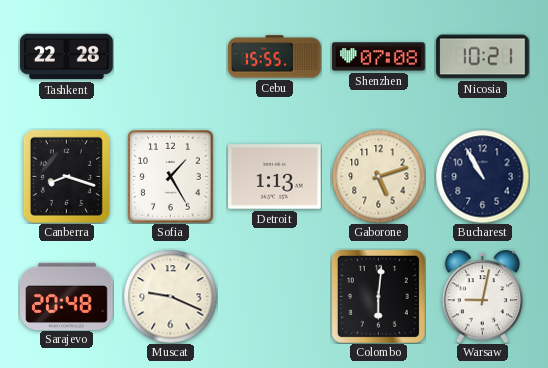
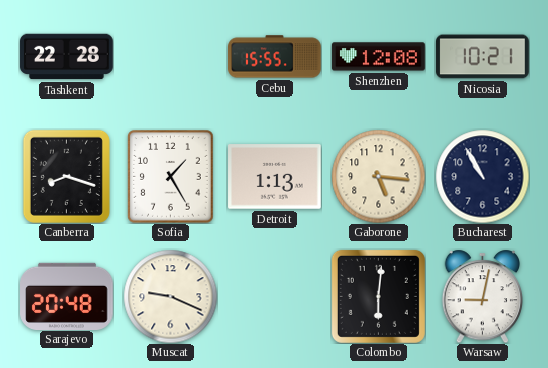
Shenzhen: 07:08 -> 12:08 (379, 57)
Gaborone: 5:12 -> 5:16 (378, 176)
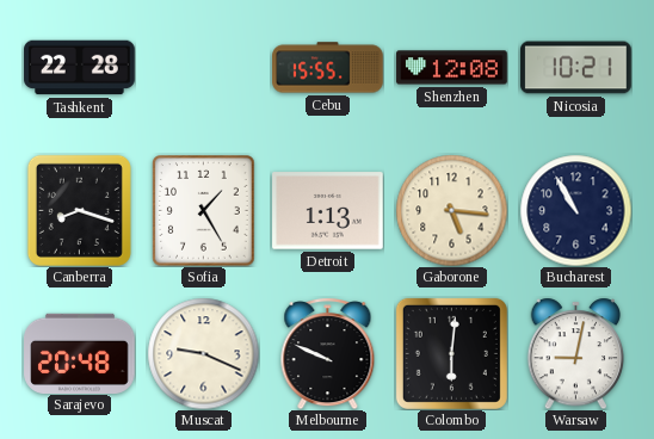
Melbourne: none -> 9:49 (328, 353)
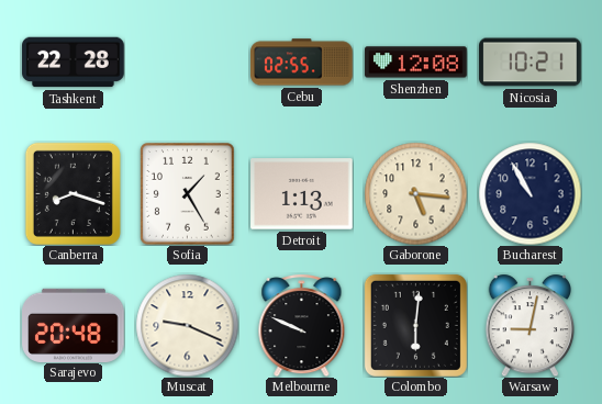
Cebu: 15:55 -> 02:55 (302, 63)
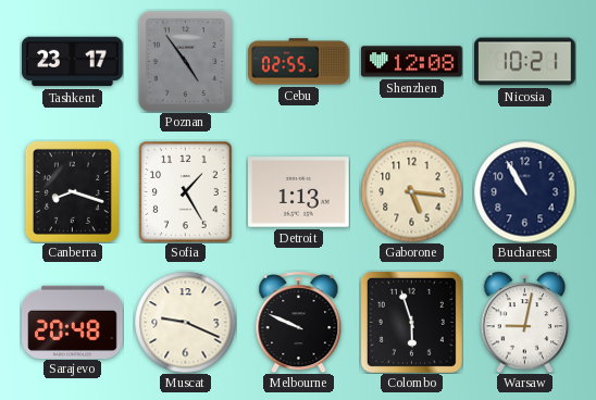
Tashkent: 22:28 -> 23:17 (73, 62)
Poznan: none -> 4:54 (185, 61)
Colombo: 6:01 -> 5:57 (411, 322)
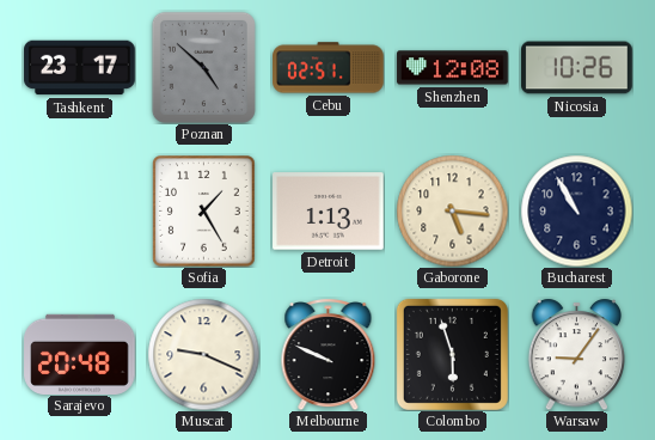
Poznan: 4:54 -> 4:52 (203, 67)
Cebu: 02:55 -> 02:51 (329, 68)
Nicosia: 10:21 -> 10:26 (577, 68)
Canberra: 8:18 -> none (72, 191)
Warsaw: 9:02 -> 9:06 (577, 354)
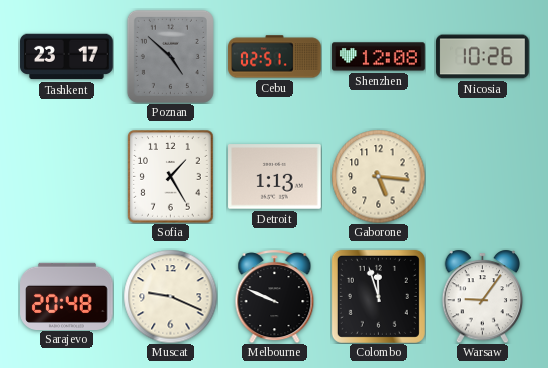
Bucharest: 10:55 -> none (576, 210)
Colombo: 5:57 -> 11:57 (378, 296)
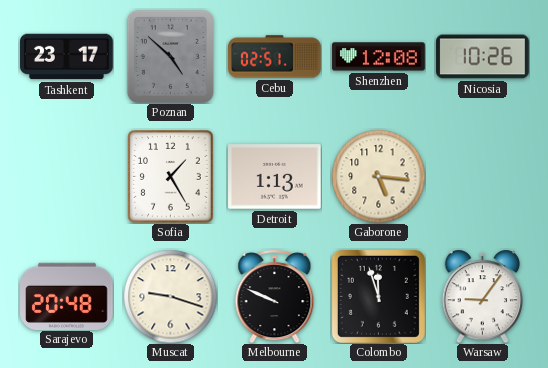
Muscat: 9:19 -> 9:18 (170, 296)
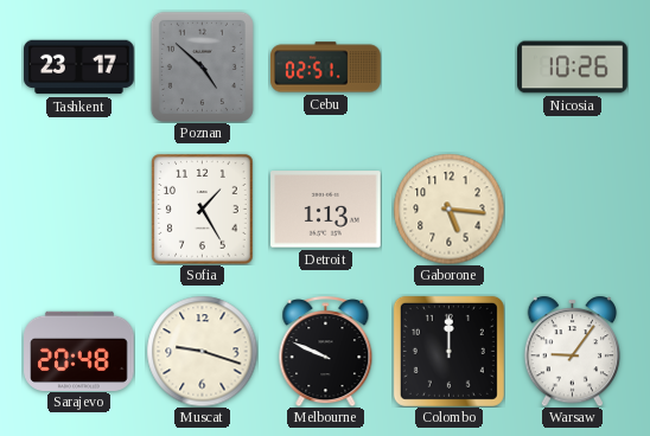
Shenzhen: 12:08 -> none (379, 57)
Colombo: 11:57 -> 12:00 (448, 351)
